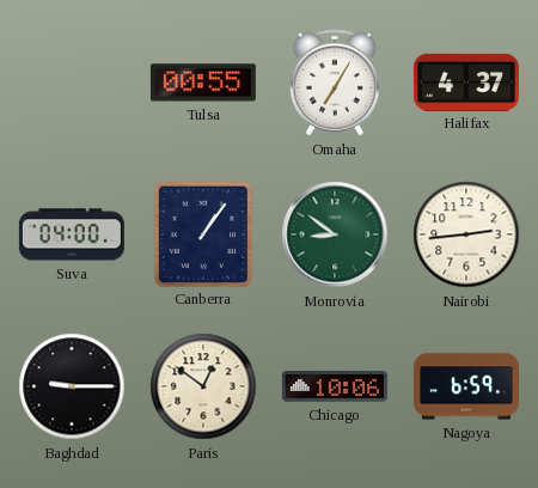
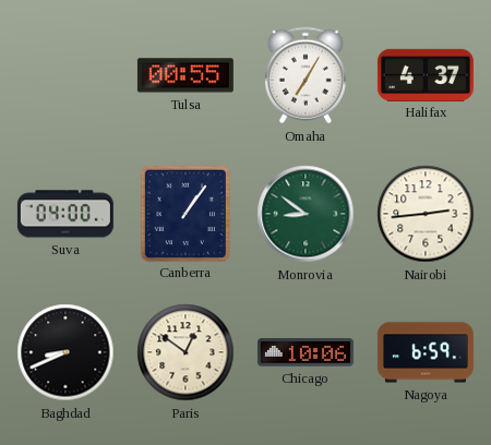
Baghdad: 9:15 -> 8:41 (65, 352)
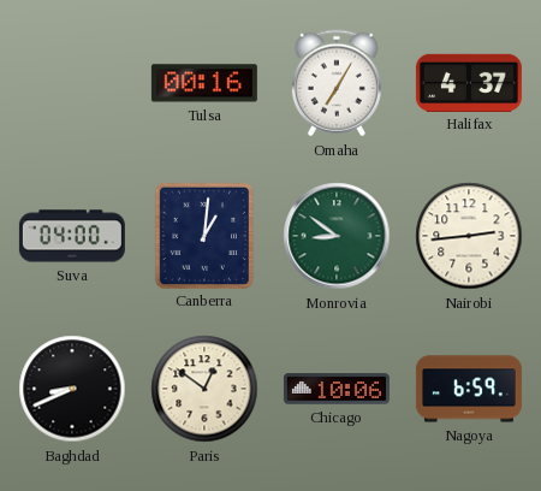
Tulsa: 00:55 -> 00:16 (204, 83)
Canberra: 1:06 -> 1:01 (203, 235)
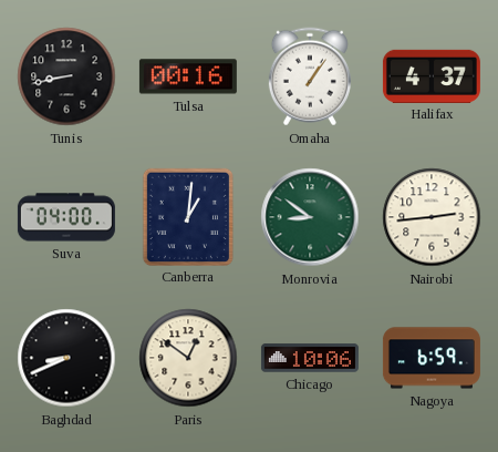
Tunis: none -> 8:43 (66, 76)
Omaha: 7:05 -> 1:06 (310, 76)
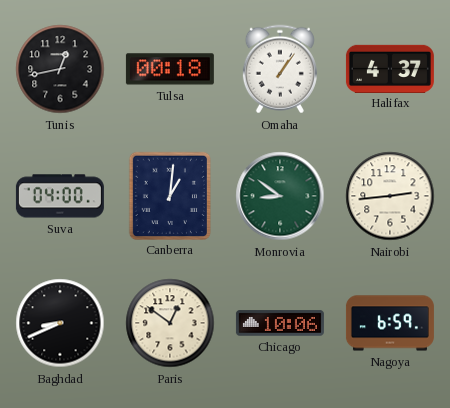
Tunis: 8:43 -> 12:43 (60, 69)
Tulsa: 00:16 -> 00:18 (170, 69)
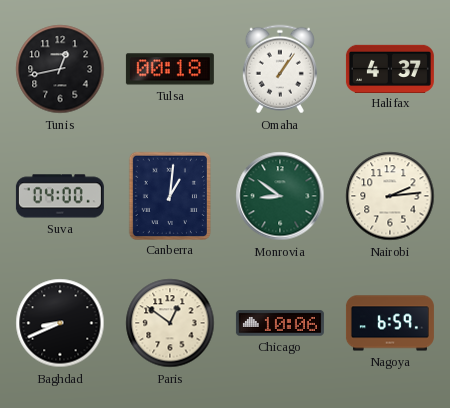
Nairobi: 2:44 -> 2:14 (390, 196)
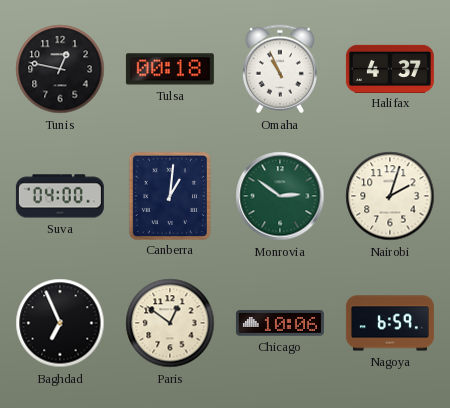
Tunis: 12:43 -> 12:47 (60, 69)
Omaha: 1:06 -> 10:56 (280, 69)
Monrovia: 8:51 -> 2:51 (280, 196)
Nairobi: 2:14 -> 2:03 (390, 196)
Baghdad: 8:41 -> 6:56 (60, 323)
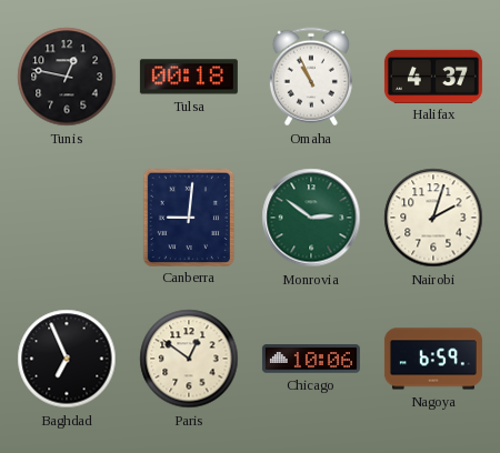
Suva: 04:00 -> none (60, 196)
Canberra: 1:01 -> 9:01 (188, 217)
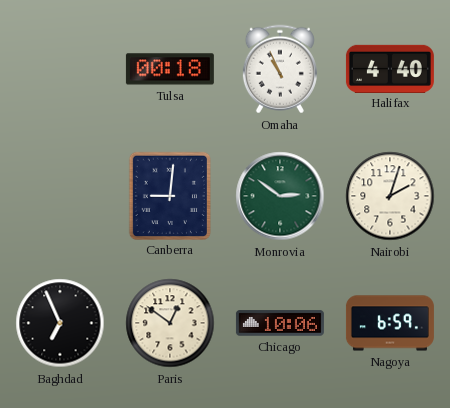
Tunis: 12:47 -> none (67, 77)
Halifax: 4:37 -> 4:40 (390, 68)
